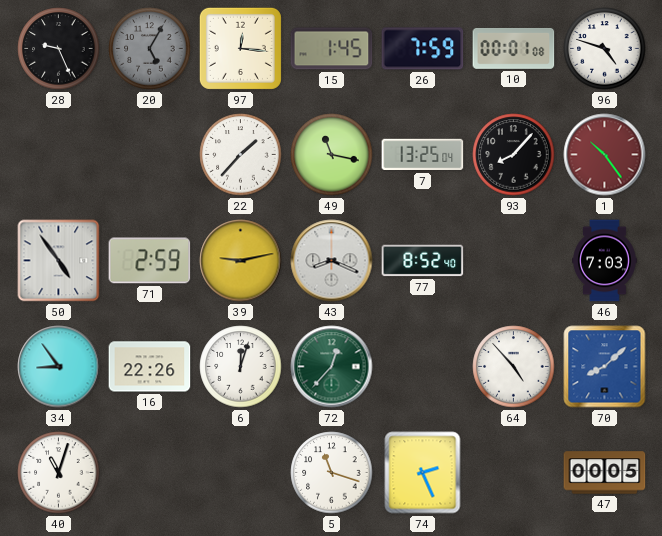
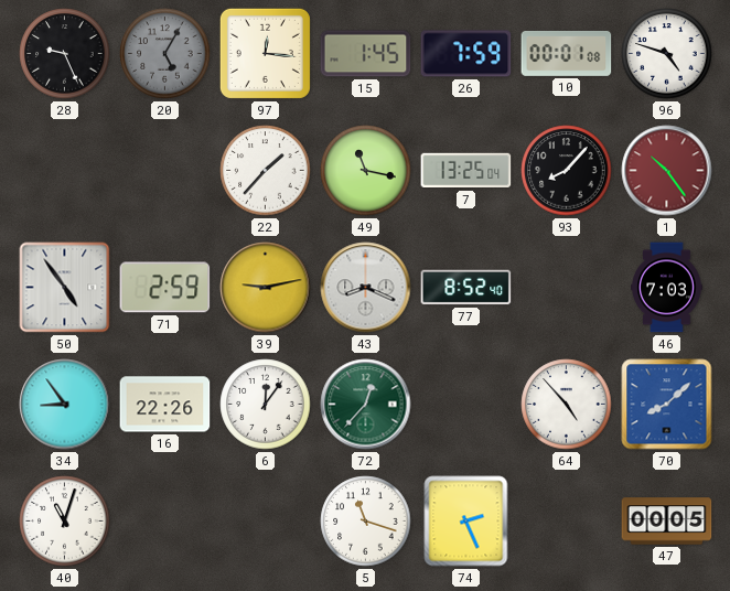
6: 12:03 -> 12:06 (266, 405)
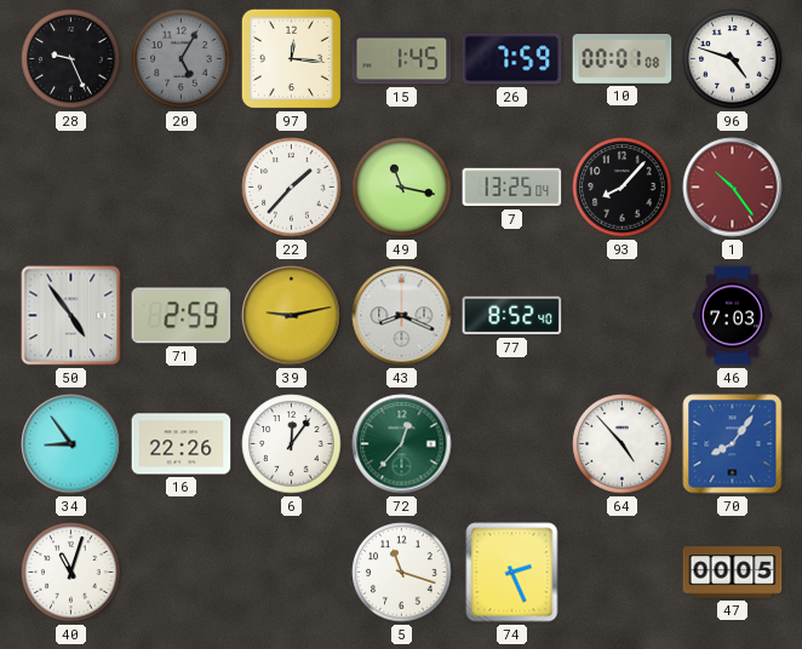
70: 8:08 -> 8:06 (733, 444)
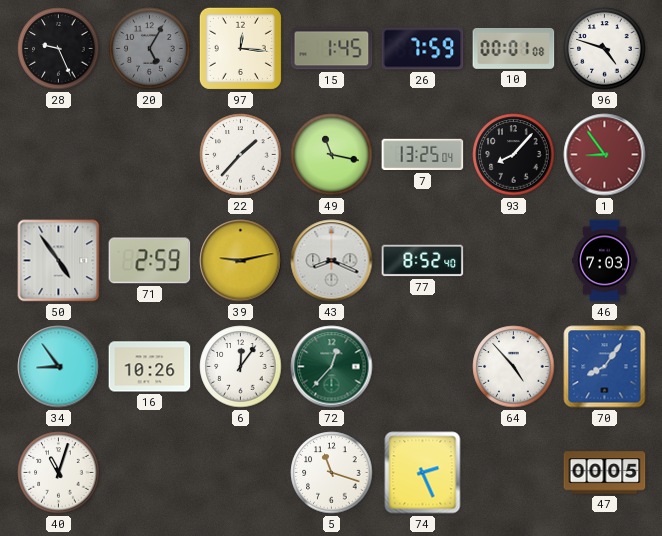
1: 10:24 -> 8:54 (605, 155)
16: 22:26 -> 10:26 (150, 367)
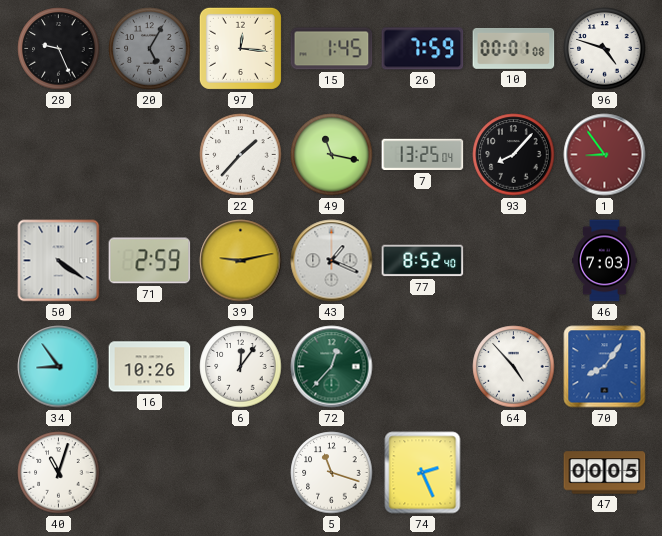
50: 4:54 -> 4:21 (59, 261)
43: 8:19 -> 1:19 (332, 261)
